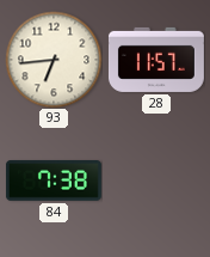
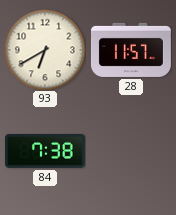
93: 6:44 -> 6:40 (45, 50)
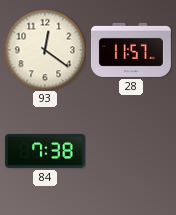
93: 6:40 -> 12:21 (45, 50)
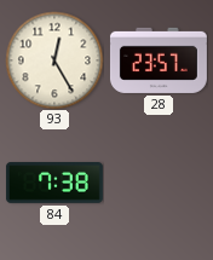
93: 12:21 -> 12:25 (54, 60)
28: 11:57 -> 23:57 (159, 60)
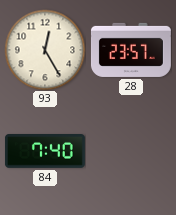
84: 7:38 -> 7:40 (45, 152)
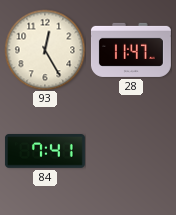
28: 23:57 -> 11:47 (131, 50)
84: 7:40 -> 7:41 (45, 152)
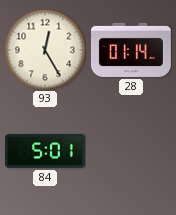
28: 11:47 -> 01:14 (131, 50)
84: 7:41 -> 5:01 (45, 152)
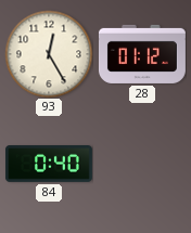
28: 01:14 -> 01:12 (142, 54)
84: 5:01 -> 0:40 (49, 165)
